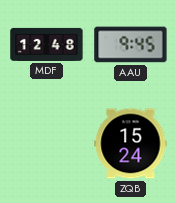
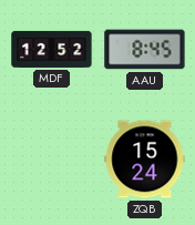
MDF: 12:48 -> 12:52 (52, 49)
AAU: 9:45 -> 8:45 (145, 50)
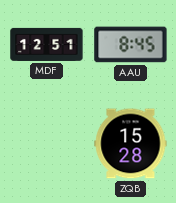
MDF: 12:52 -> 12:51 (47, 44)
ZQB: 15:24 -> 15:28 (131, 144)
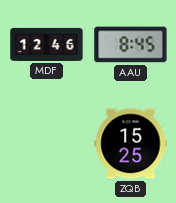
MDF: 12:51 -> 12:46 (47, 44)
ZQB: 15:28 -> 15:25 (131, 144)
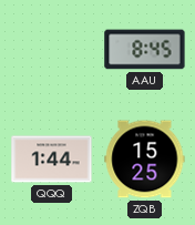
MDF: 12:46 -> none (47, 44)
QQQ: none -> 1:44 (52, 160)
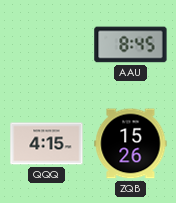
QQQ: 1:44 -> 4:15 (47, 144)
ZQB: 15:25 -> 15:26 (131, 144)
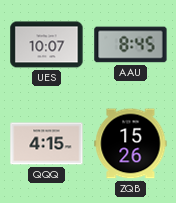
UES: none -> 10:07 (47, 45)
